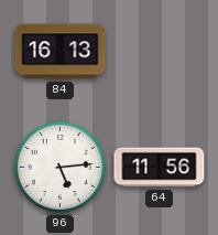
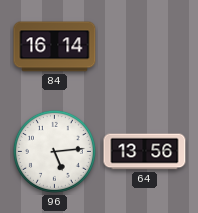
84: 16:13 -> 16:14 (55, 47)
64: 11:56 -> 13:56 (145, 152)
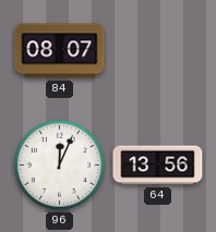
84: 16:14 -> 08:07 (60, 51)
96: 5:14 -> 12:04 (59, 164)
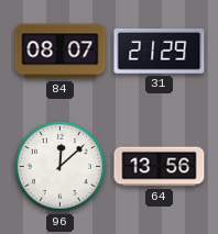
31: none -> 21:29 (160, 51)
96: 12:04 -> 12:08 (59, 166)
